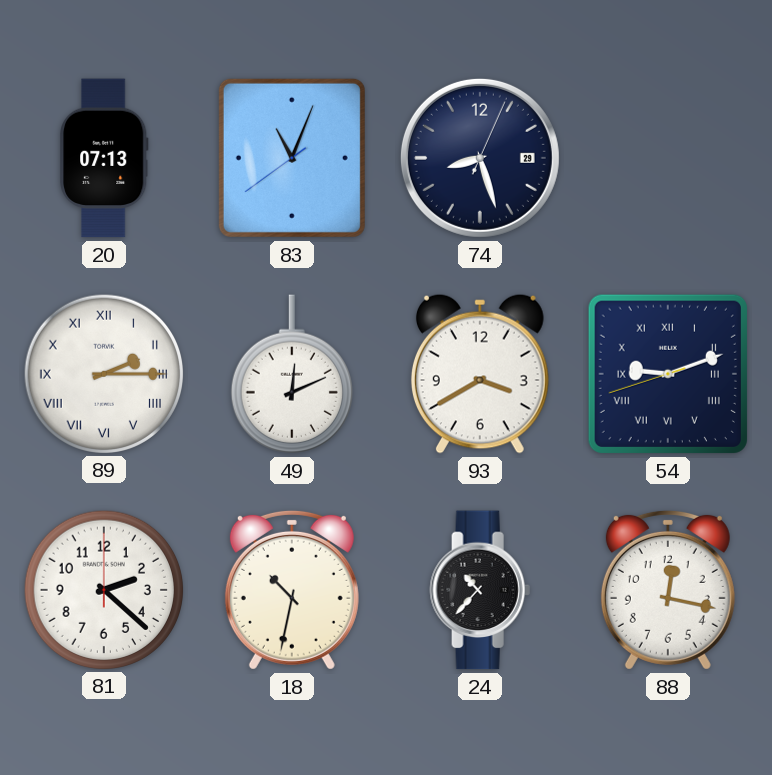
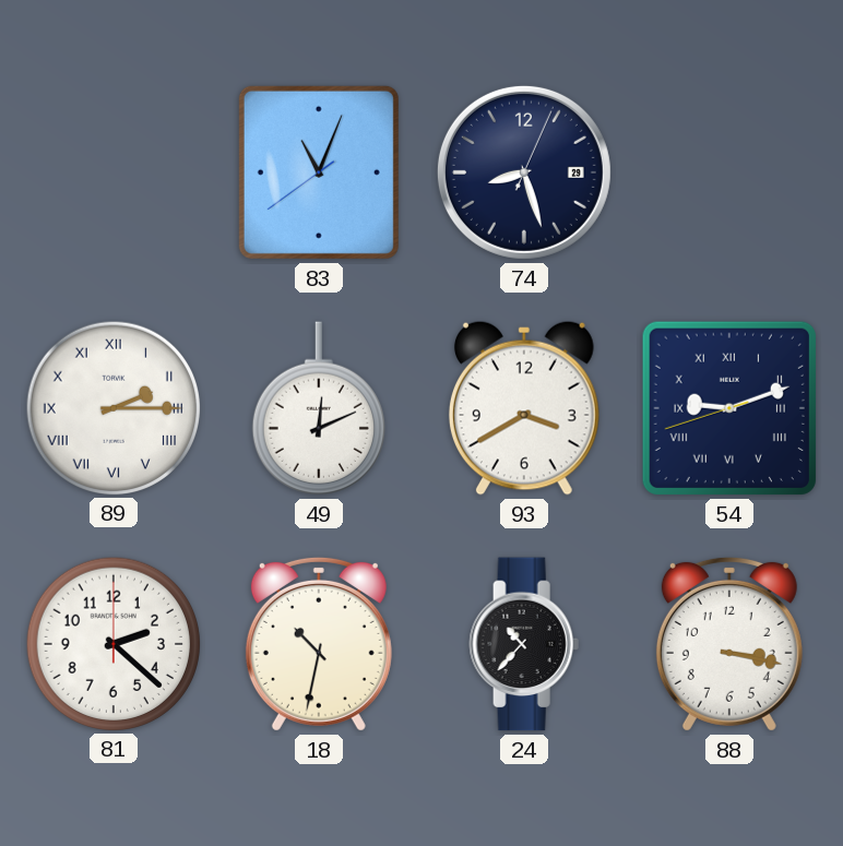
20: 07:13 -> none (105, 158)
88: 12:17 -> 3:17 (729, 644)
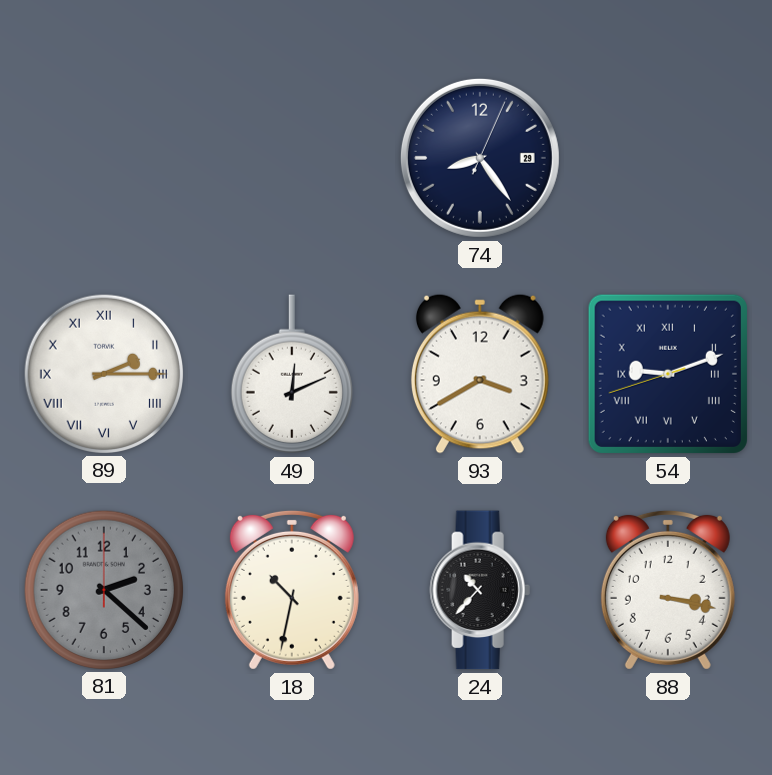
83: 11:03 -> none (319, 172)
74: 8:27 -> 8:24 (480, 158)
81 dial: white -> grey (103, 589)
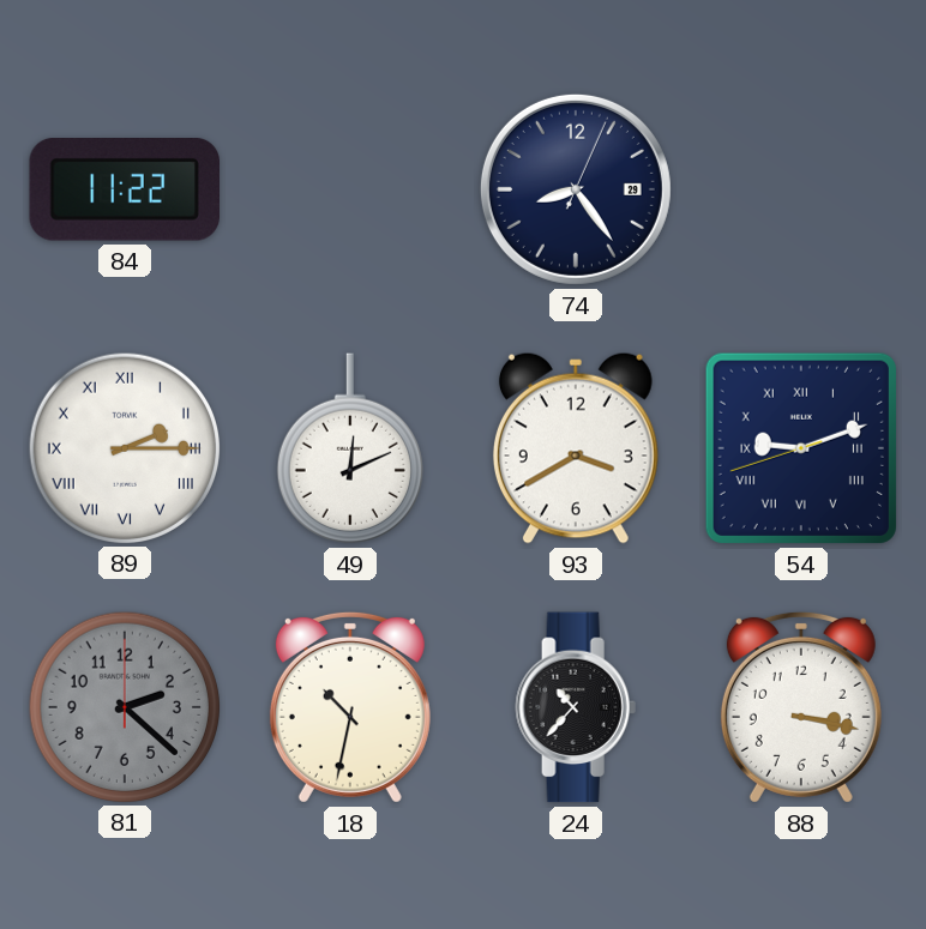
84: none -> 11:22 (125, 191)
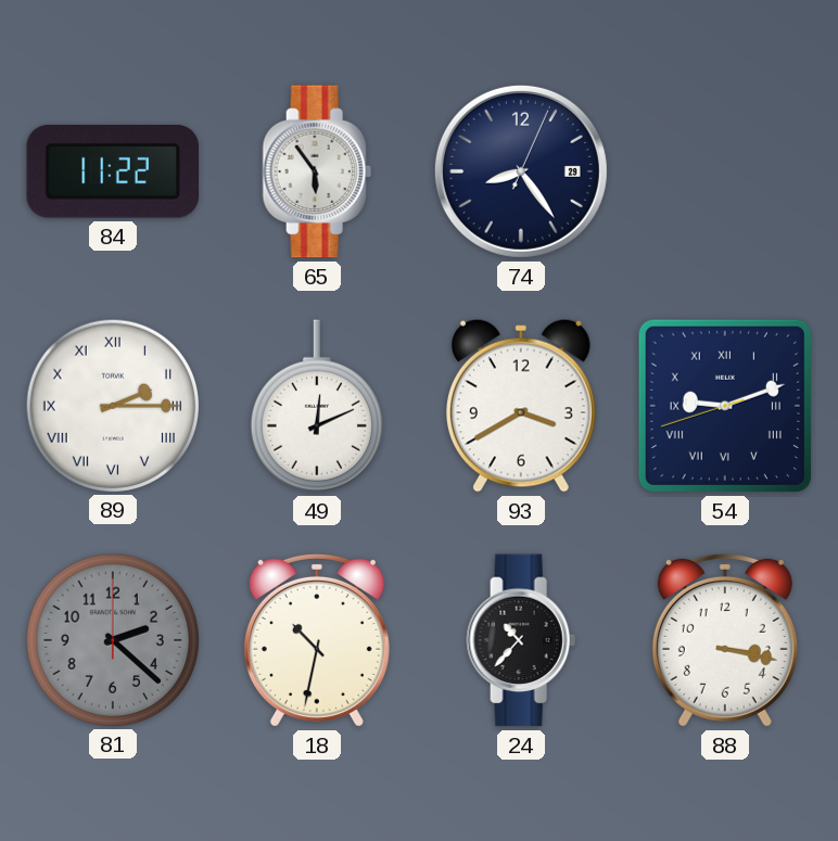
65: none -> 5:54 (317, 171)
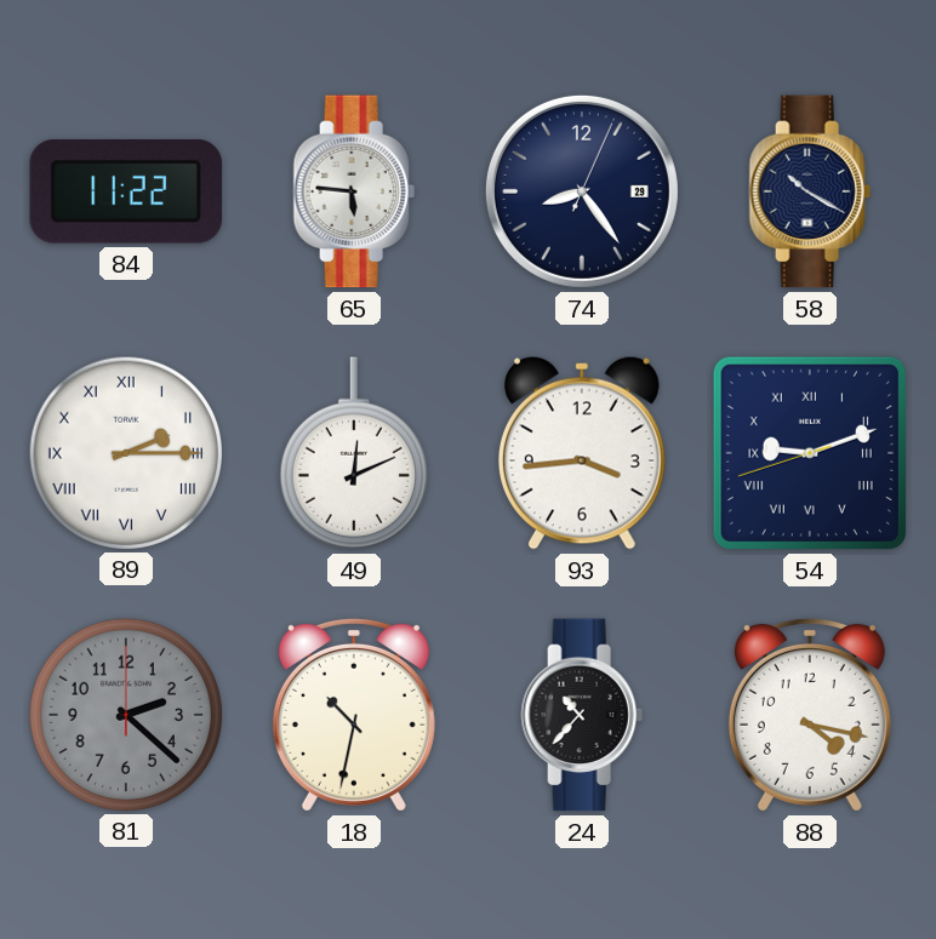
65: 5:54 -> 5:46 (354, 191)
58: none -> 10:20 (810, 191)
93: 3:40 -> 3:44 (582, 453)
88: 3:17 -> 4:17 (810, 715)
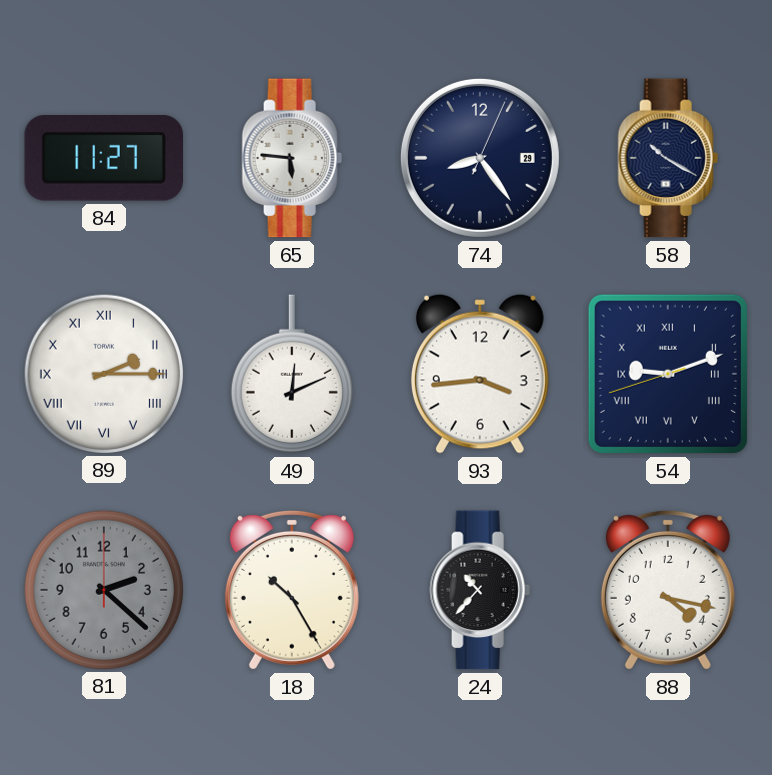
84: 11:22 -> 11:27 (104, 159)
18: 10:32 -> 10:25 (292, 590)
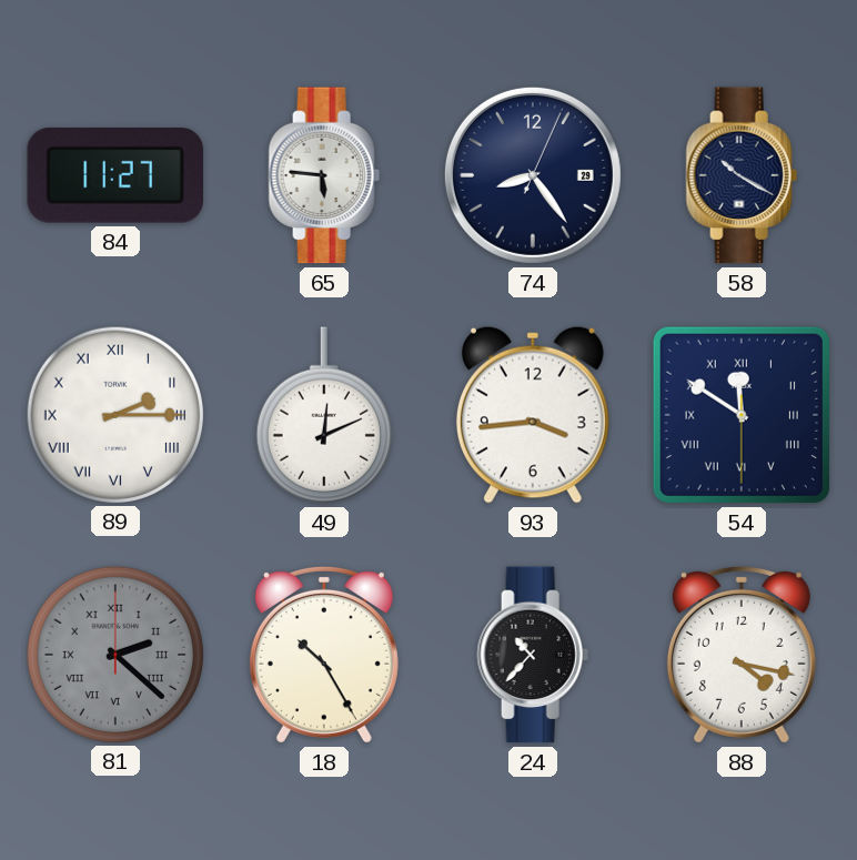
54: 9:11 -> 11:50 (742, 415)
81 numerals: Arabic -> Roman (114, 654)
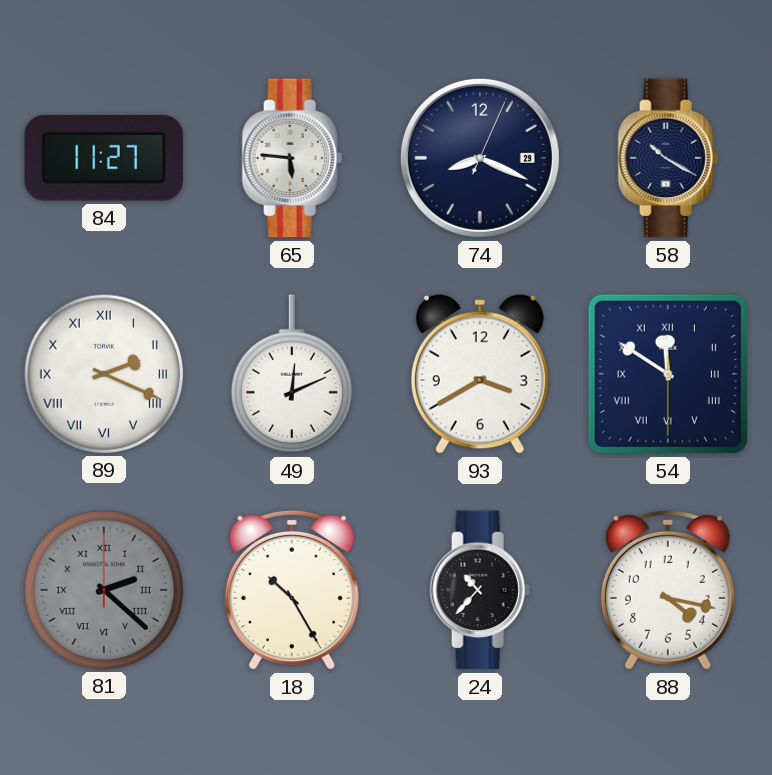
74: 8:24 -> 8:19 (480, 158)
89: 2:15 -> 2:19 (103, 373)
93: 3:44 -> 3:40 (480, 374)
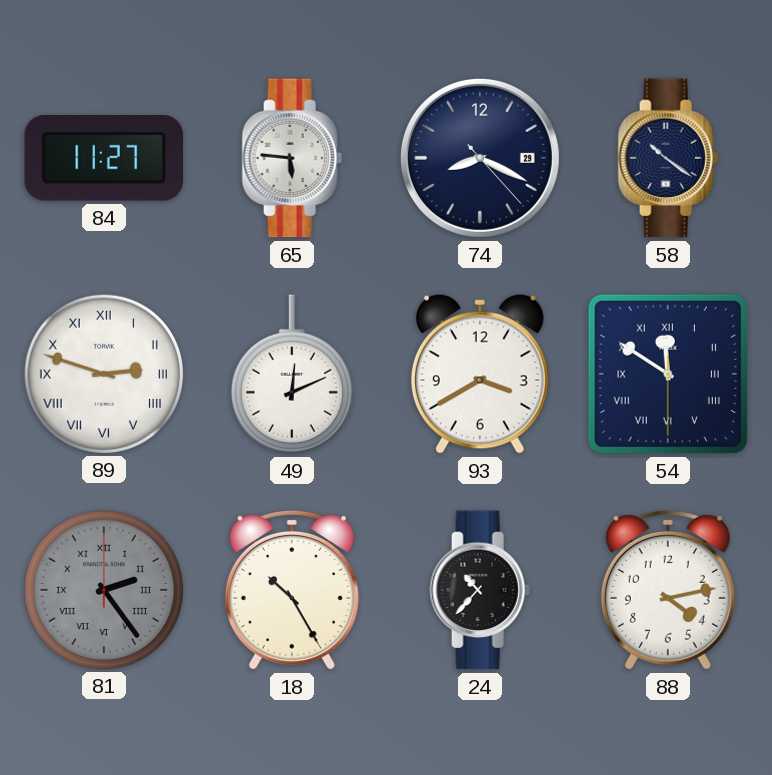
74: 8:19:04 -> 8:19:23 (480, 158)
58: 10:20 -> 10:21 (668, 158)
89: 2:19 -> 2:48 (103, 373)
81: 2:22 -> 2:24 (103, 589)
88: 4:17 -> 4:13 (668, 590)
